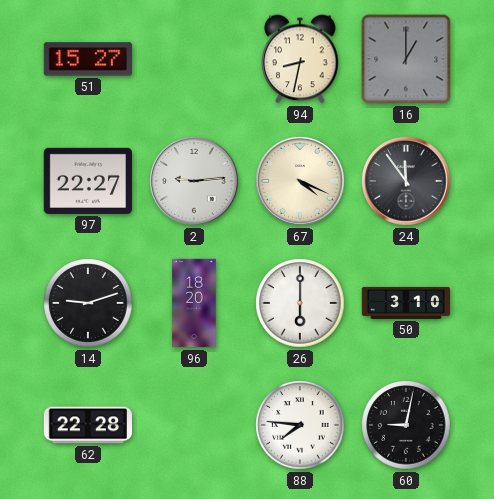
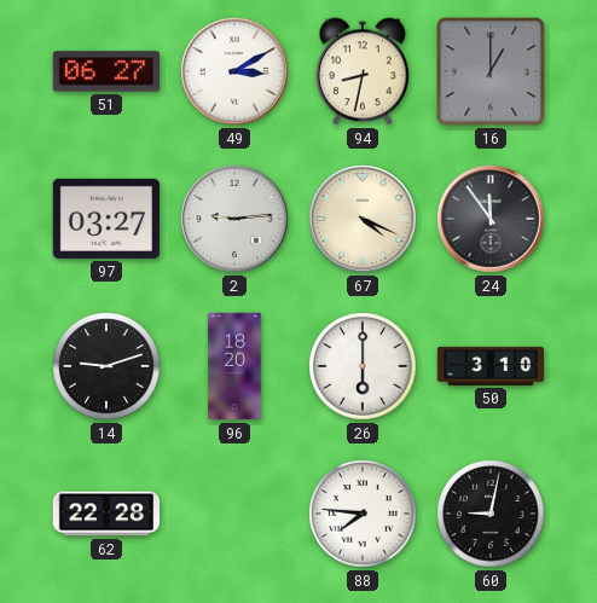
51: 15:27 -> 06:27 (105, 71)
49: none -> 3:10 (234, 71)
97: 22:27 -> 03:27 (105, 219)
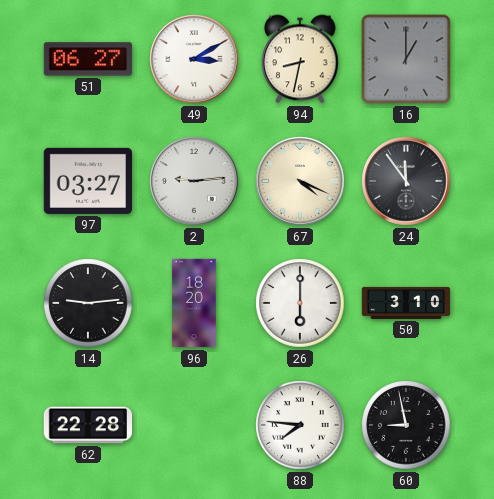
14: 9:12 -> 9:14 (88, 303)
60: 9:02 -> 8:58 (406, 425)
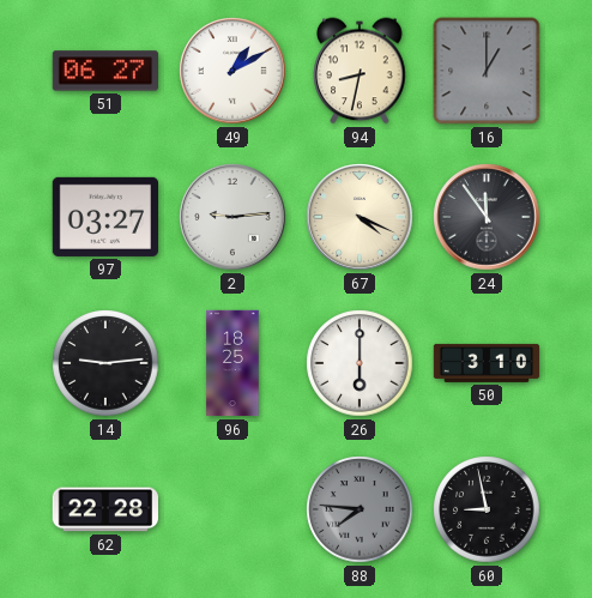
49: 3:10 -> 1:10 (232, 71)
96: 18:20 -> 18:25 (232, 363)
88 dial: white -> grey (360, 509)
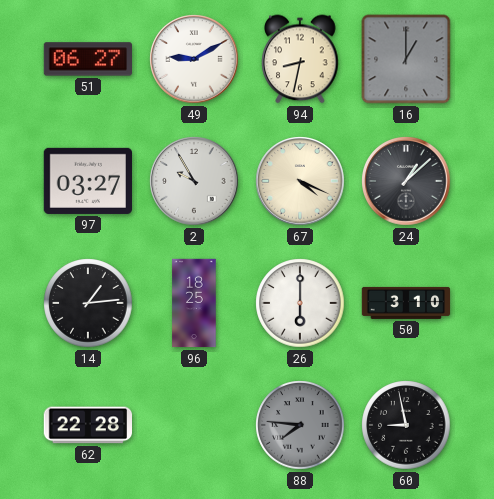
49: 1:10 -> 9:10 (194, 59)
2: 9:14 -> 9:55 (194, 181)
24: 11:54 -> 1:08 (406, 181)
14: 9:14 -> 1:14 (88, 303)
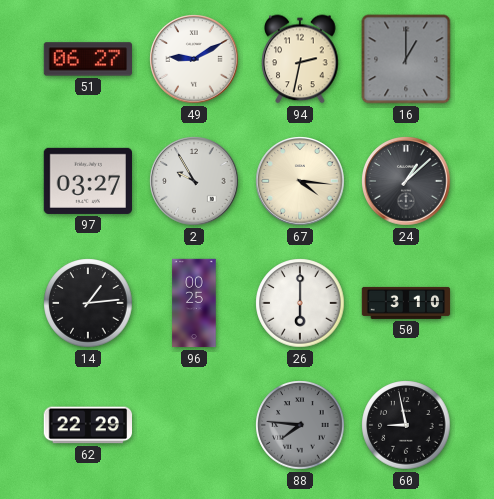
94: 8:32 -> 2:32 (300, 59)
67: 4:19 -> 4:16 (300, 181)
96: 18:25 -> 00:25 (194, 303)
62: 22:28 -> 22:29 (87, 425)
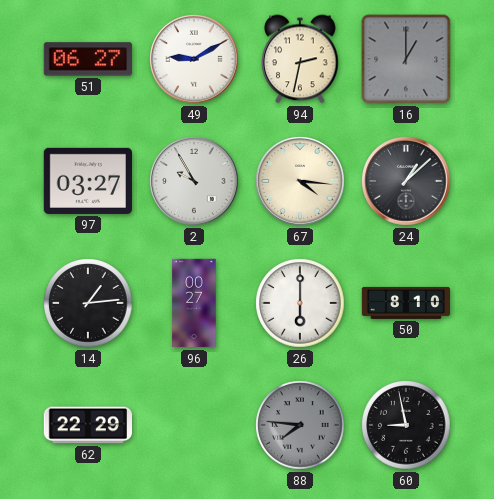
96: 00:25 -> 00:27 (194, 303)
50: 3:10 -> 8:10 (406, 303)
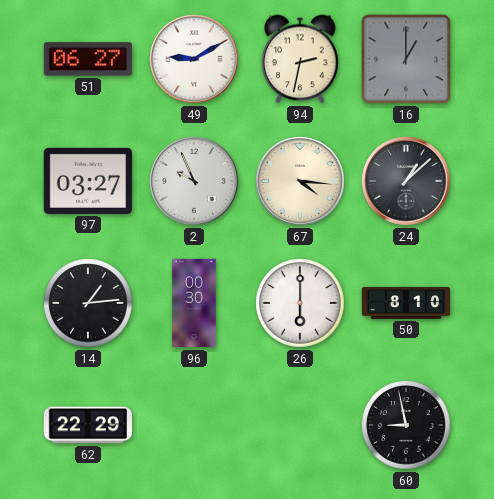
2: 9:55 -> 9:56 (194, 181)
96: 00:27 -> 00:30 (194, 303)
88: 7:46 -> none (300, 425)
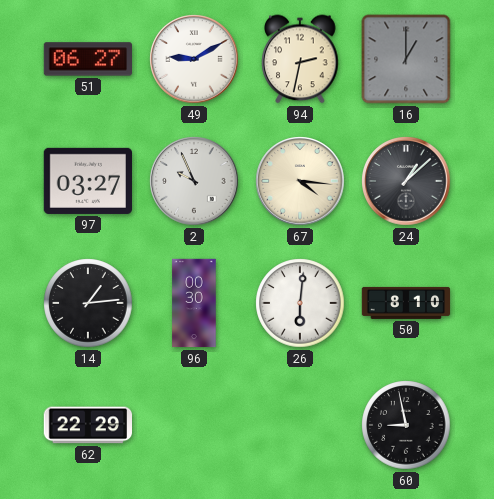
26: 6:00 -> 6:01 (300, 303)
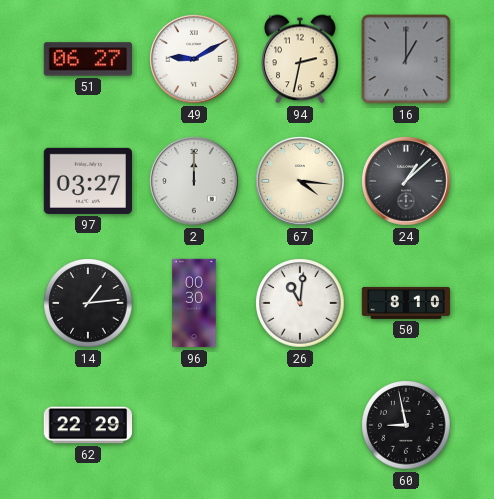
2: 9:56 -> 12:00 (194, 181)
26: 6:01 -> 11:01 (300, 303)
